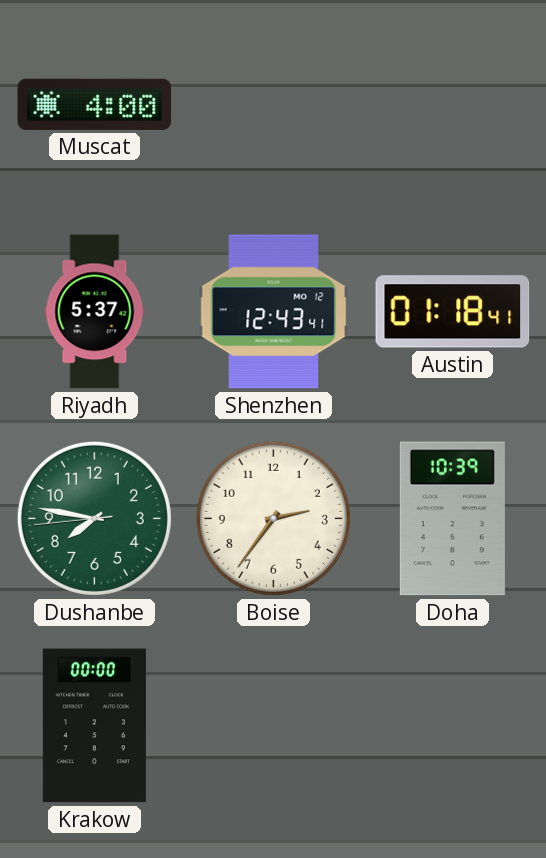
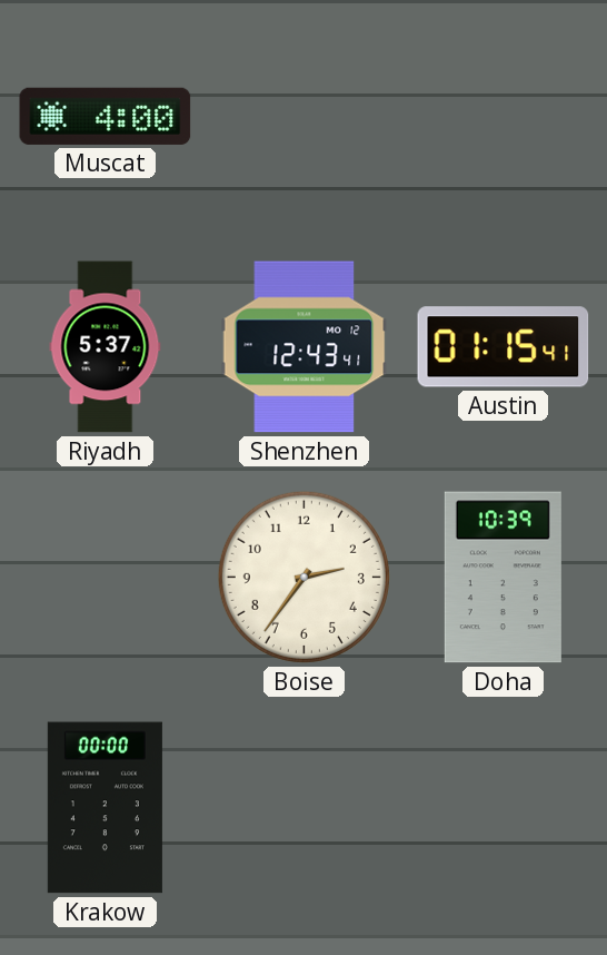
Austin: 01:18 -> 01:15 (504, 347)
Dushanbe: 7:46 -> none (94, 518)
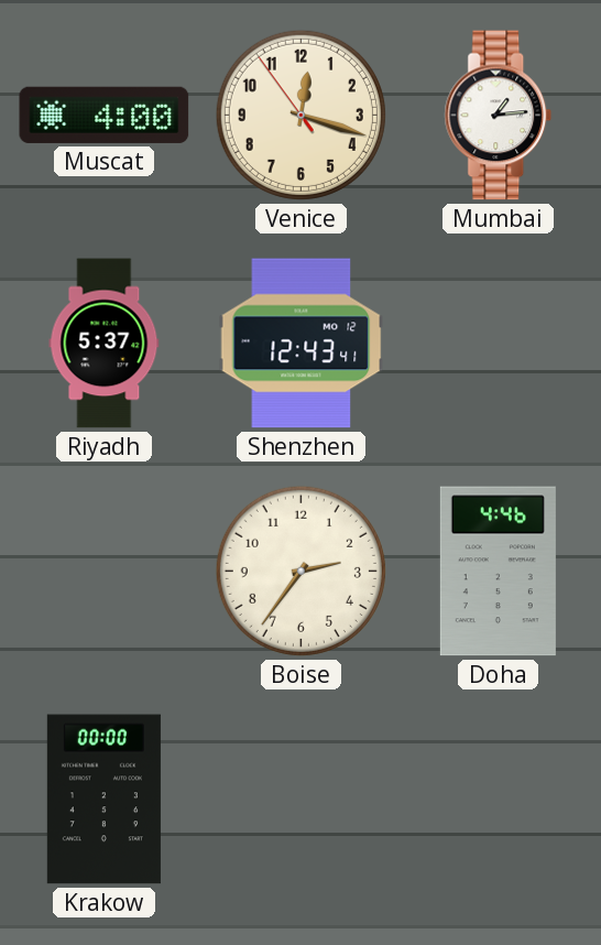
Venice: none -> 12:17 (300, 115)
Mumbai: none -> 1:14 (499, 116)
Austin: 01:15 -> none (504, 347)
Doha: 10:39 -> 4:46 (498, 572)
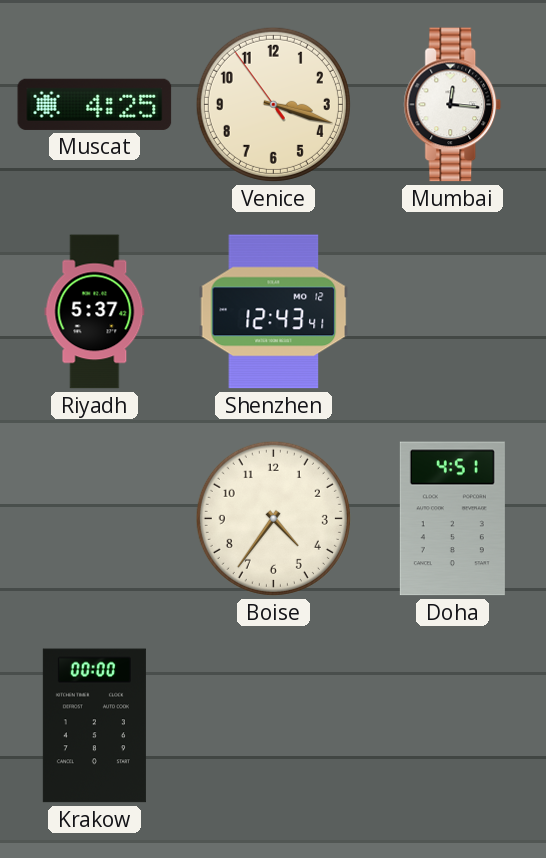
Muscat: 4:00 -> 4:25 (95, 104)
Venice: 12:17 -> 3:17 (273, 104)
Mumbai: 1:14 -> 12:16 (453, 105)
Boise: 2:36 -> 4:36 (273, 518)
Doha: 4:46 -> 4:51 (452, 519)
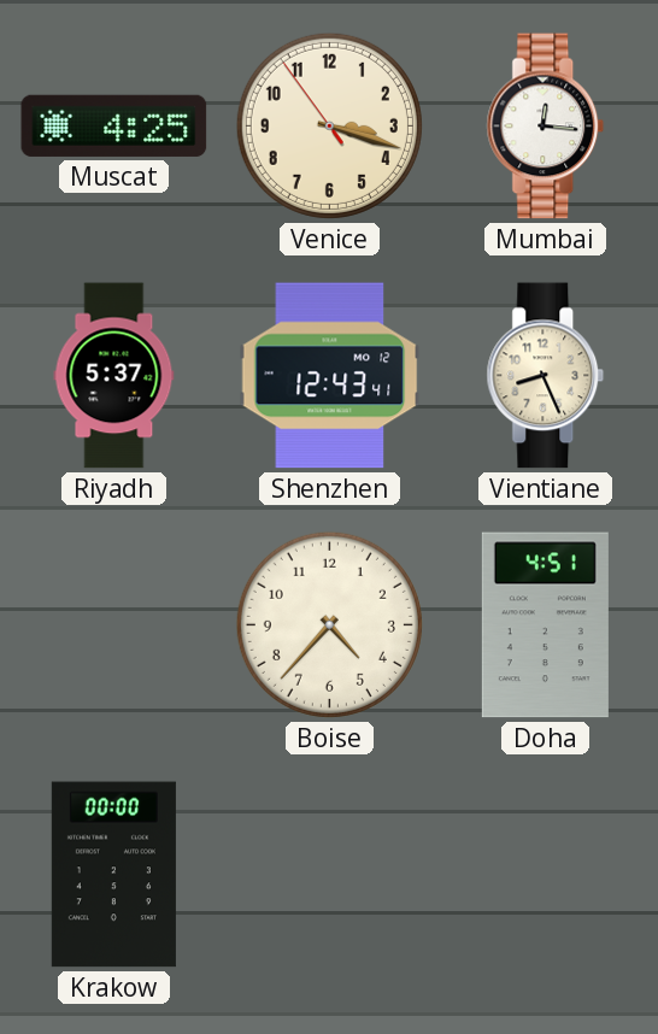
Vientiane: none -> 8:26 (546, 376)
Boise: 4:36 -> 4:37 (329, 624)
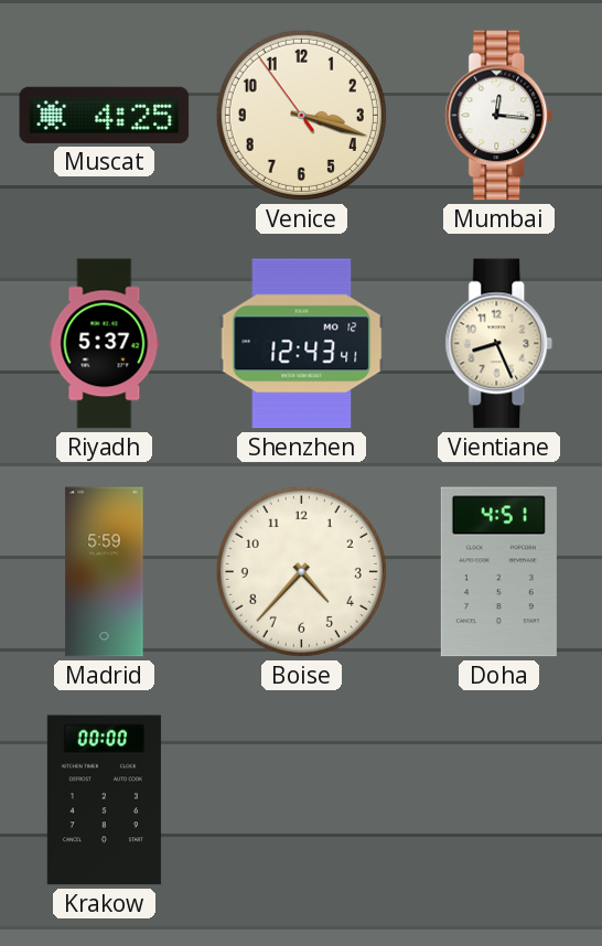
Madrid: none -> 5:59 (105, 572)
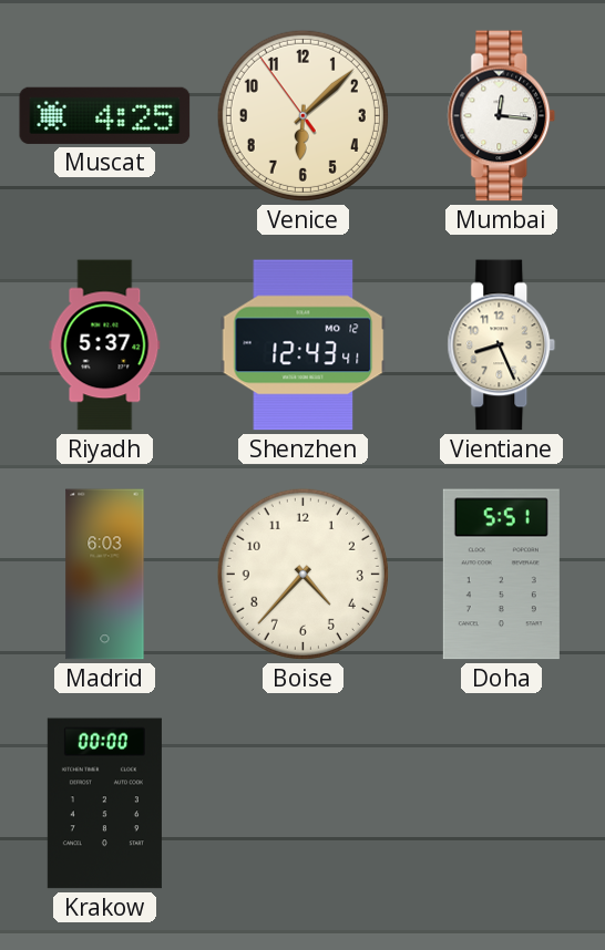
Venice: 3:17 -> 6:07 (302, 115)
Madrid: 5:59 -> 6:03 (105, 575)
Doha: 4:51 -> 5:51 (501, 575)
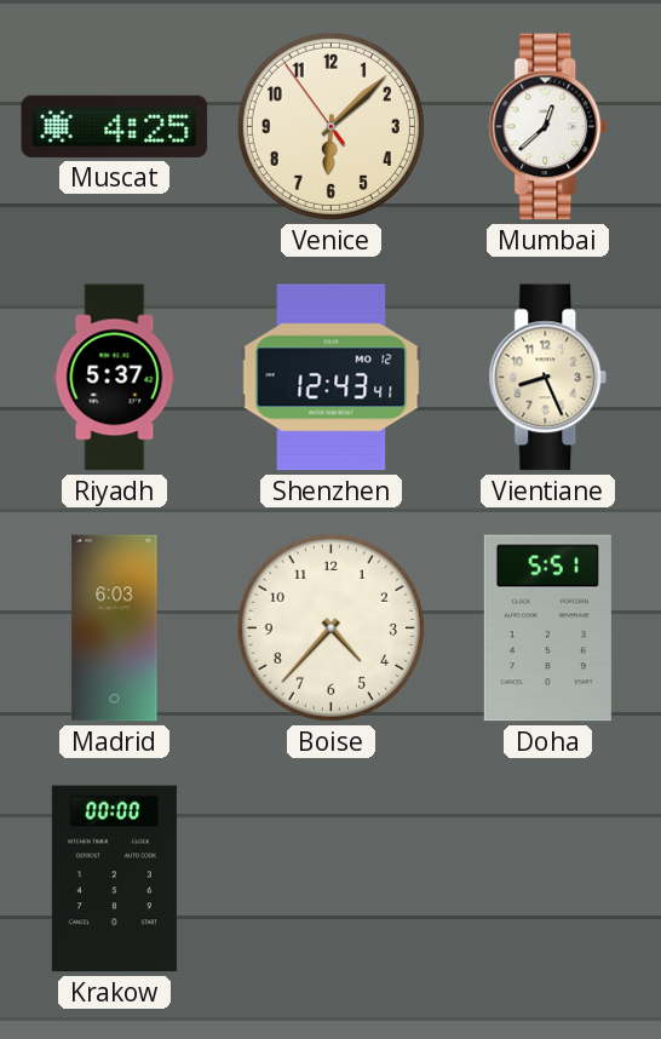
Mumbai: 12:16 -> 12:38 (548, 127)
